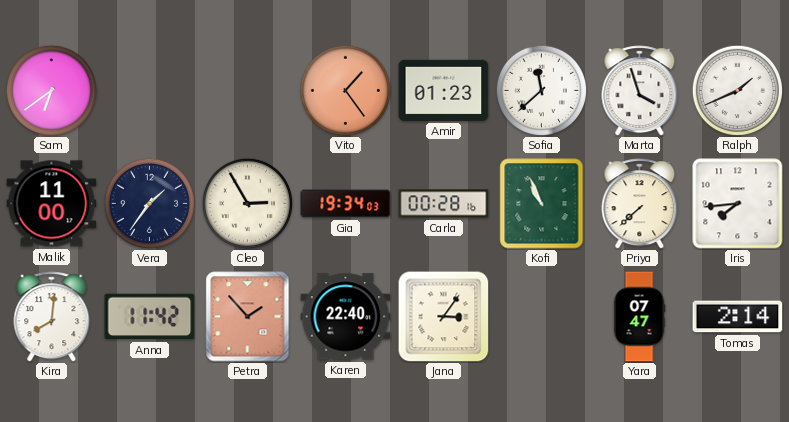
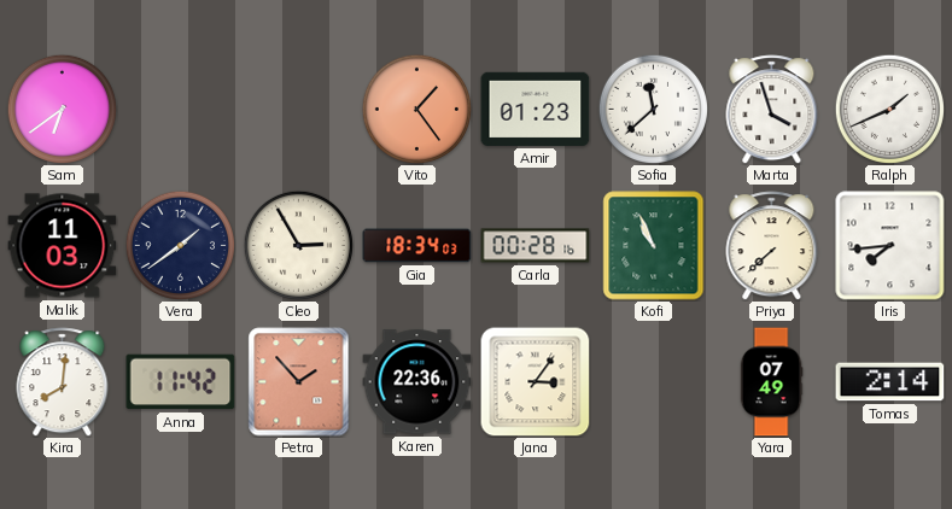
Malik: 11:00 -> 11:03 (63, 246)
Vera: 1:36 -> 1:39 (180, 245)
Gia: 19:34 -> 18:34 (417, 246)
Karen: 22:40 -> 22:36 (417, 382)
Yara: 07:47 -> 07:49 (771, 382)
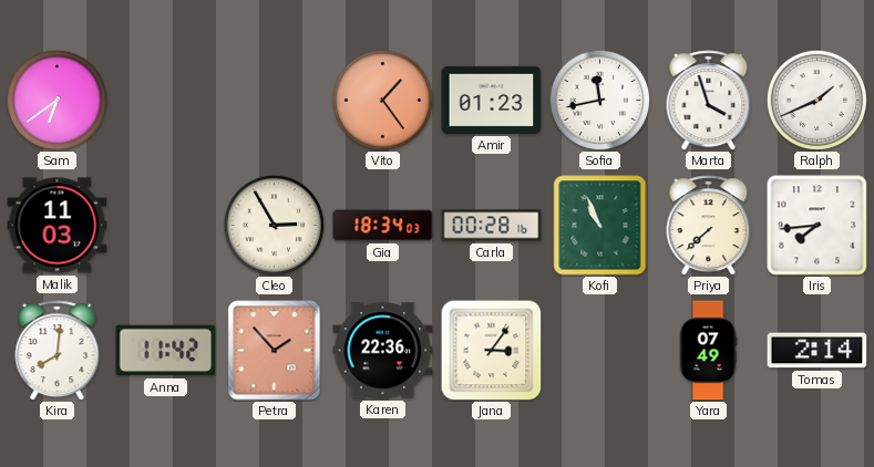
Sofia: 11:38 -> 11:43 (599, 100)
Vera: 1:39 -> none (180, 245)
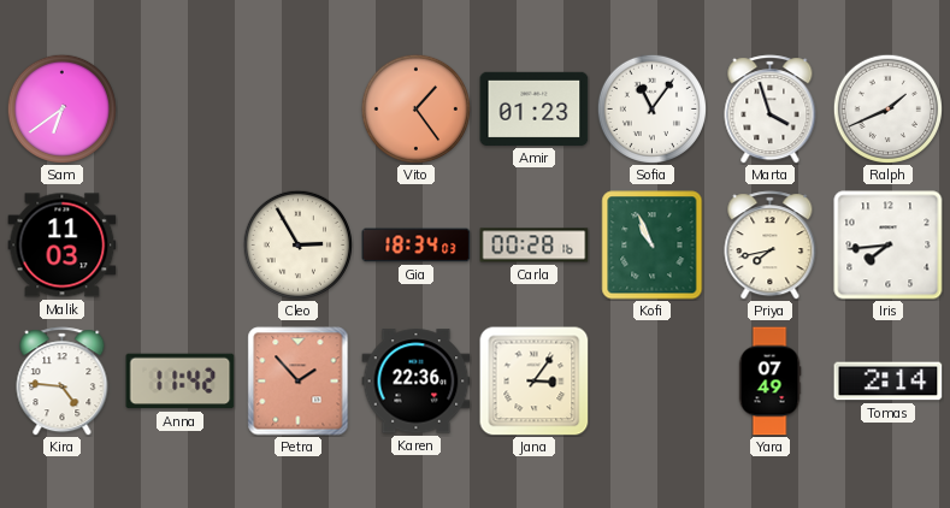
Sofia: 11:43 -> 11:06 (651, 108)
Priya: 7:38 -> 7:43 (771, 246)
Kira: 8:01 -> 4:46 (63, 382)
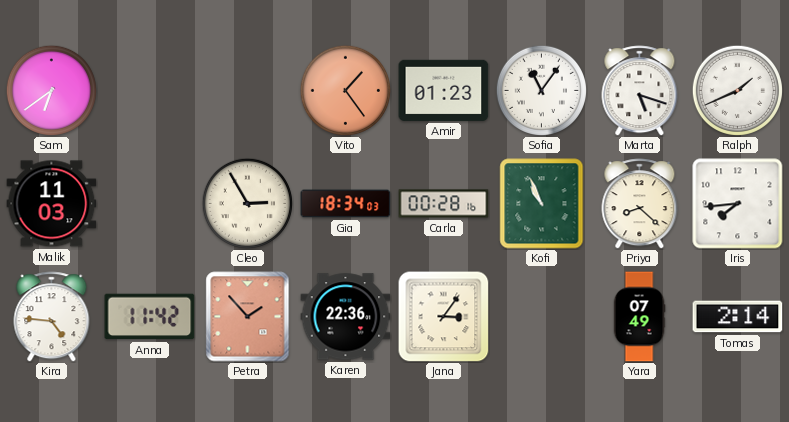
Marta: 3:57 -> 5:18 (640, 91)
Priya: 7:43 -> 8:22 (640, 204)
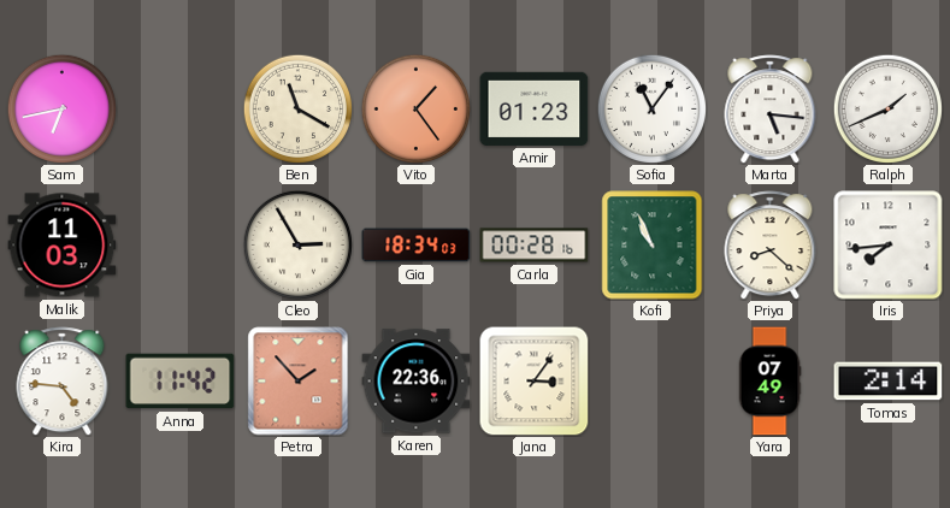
Sam: 6:39 -> 6:43 (61, 108)
Ben: none -> 11:20 (297, 108)
Marta: 5:18 -> 5:16 (771, 110)
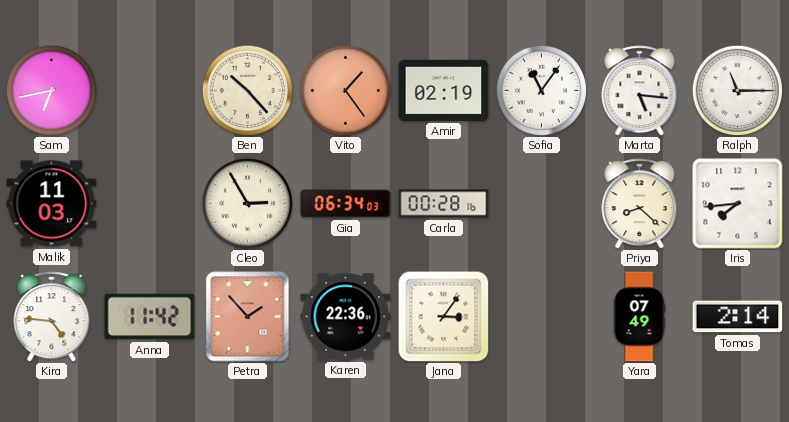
Ben: 11:20 -> 10:23 (247, 90)
Amir: 01:23 -> 02:19 (444, 90)
Ralph: 1:41 -> 11:15 (737, 90)
Gia: 18:34 -> 06:34 (346, 204)
Kofi: 10:56 -> none (653, 246)
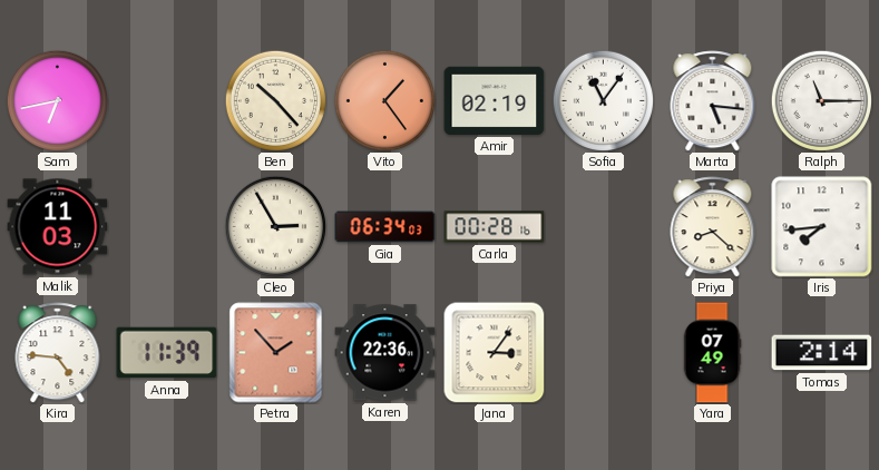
Anna: 11:42 -> 11:39 (167, 353)
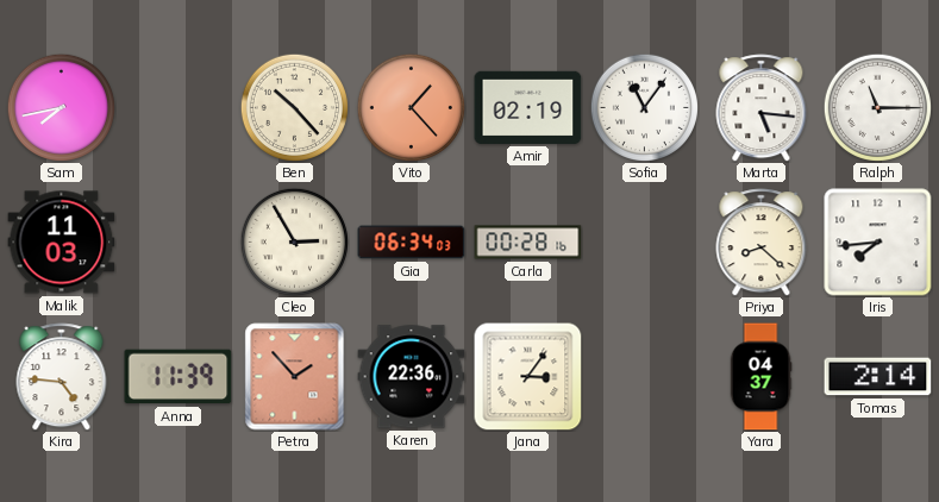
Sam: 6:43 -> 7:43 (61, 107)
Vito: 1:24 -> 1:23 (411, 107)
Yara: 07:49 -> 04:37 (760, 377)
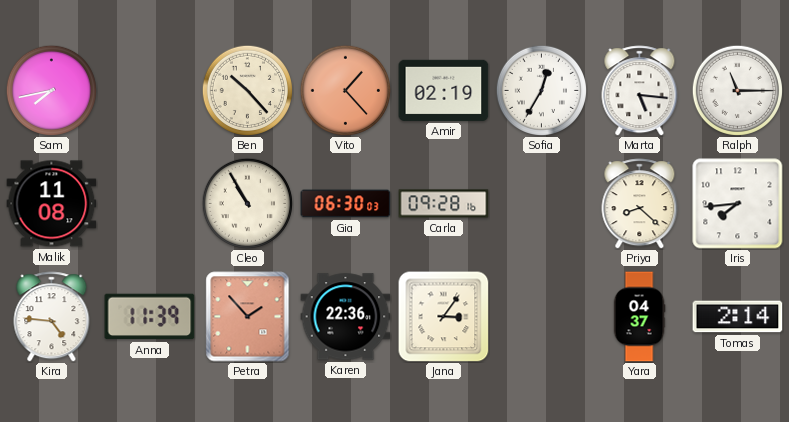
Sofia: 11:06 -> 12:35 (541, 90)
Malik: 11:03 -> 11:08 (52, 204)
Cleo: 2:55 -> 10:55 (247, 203)
Gia: 06:34 -> 06:30 (346, 204)
Carla: 00:28 -> 09:28 (444, 204)
